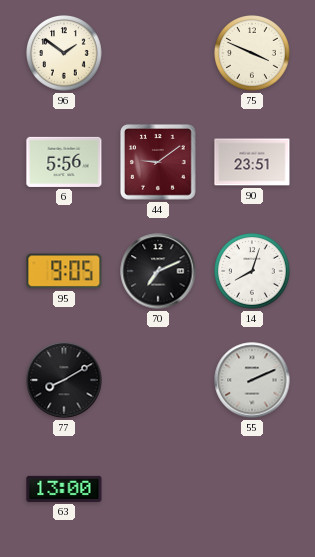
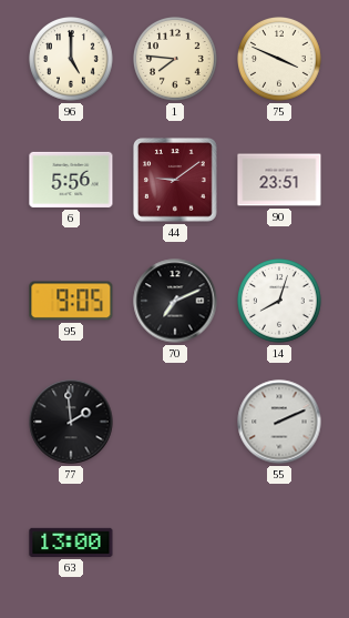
96: 1:51 -> 5:00 (72, 60)
1: none -> 7:46 (176, 60)
77: 8:10 -> 1:59 (71, 422)
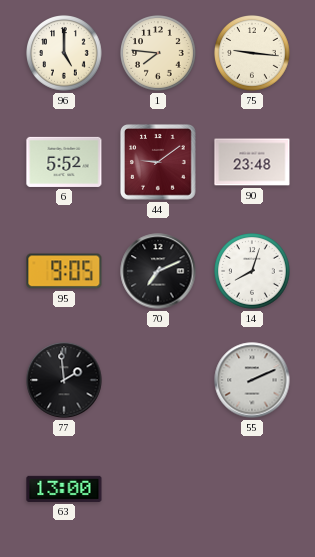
75: 3:49 -> 9:16 (253, 54)
6: 5:56 -> 5:52 (64, 162)
90: 23:51 -> 23:48 (252, 162)
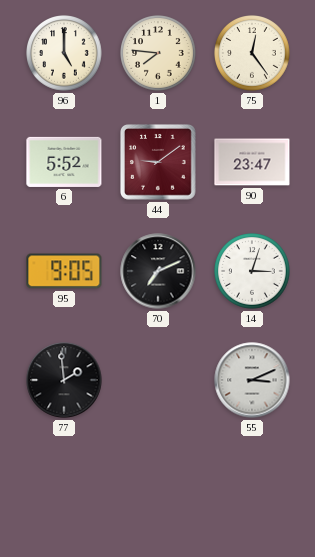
75: 9:16 -> 12:24 (253, 54)
90: 23:48 -> 23:47 (252, 162)
14: 8:03 -> 3:03 (253, 272)
55: 2:11 -> 3:11 (252, 380)
63: 13:00 -> none (64, 489)
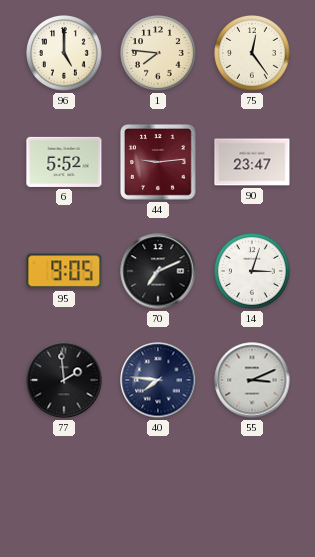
44: 9:09 -> 9:14 (159, 163)
40: none -> 7:46 (158, 380)
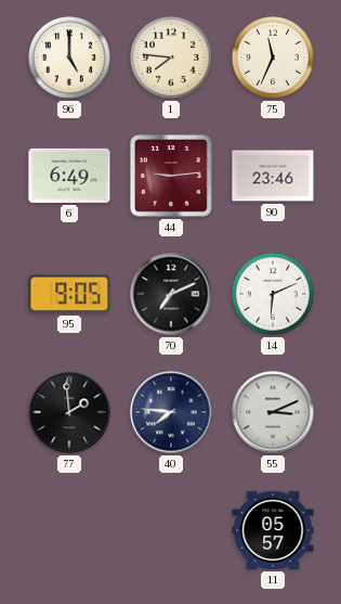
75: 12:24 -> 11:34 (274, 59)
6: 5:52 -> 6:49 (69, 176)
90: 23:47 -> 23:46 (273, 176)
14: 3:03 -> 6:11 (274, 295)
11: none -> 05:57 (273, 530)
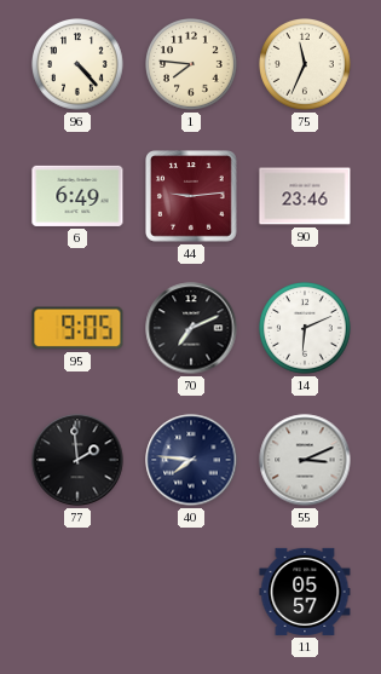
96: 5:00 -> 4:23 (79, 65)
